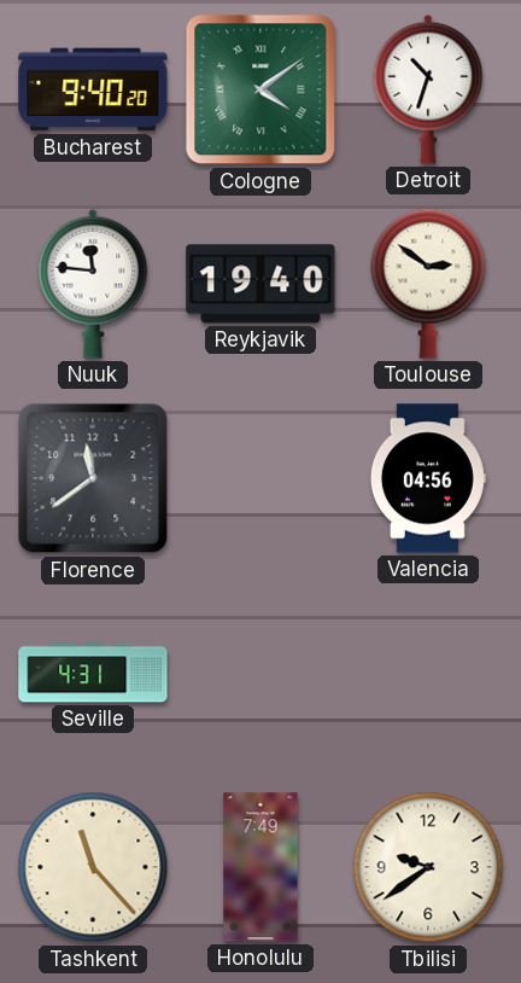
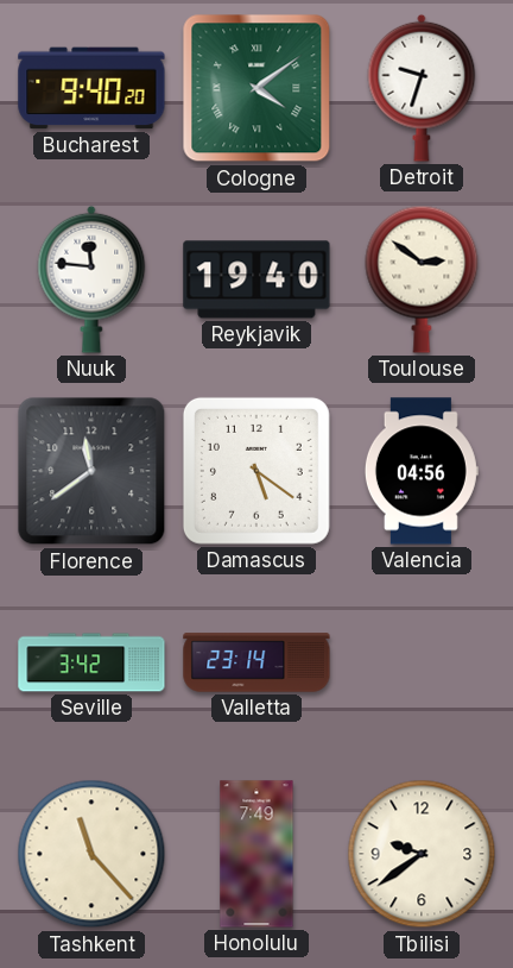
Detroit: 10:33 -> 9:33 (422, 88)
Damascus: none -> 5:21 (256, 471)
Seville: 4:31 -> 3:42 (91, 662)
Valletta: none -> 23:14 (256, 662)
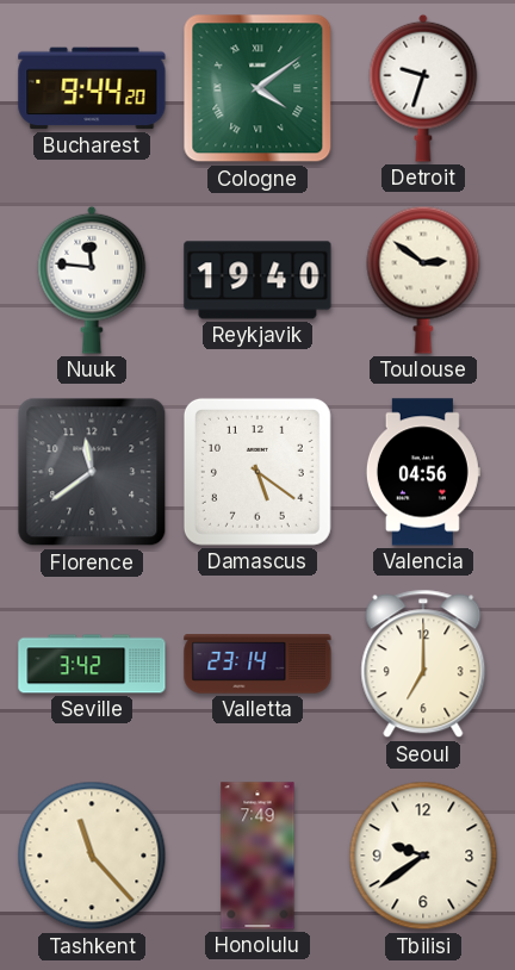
Bucharest: 9:40 -> 9:44 (92, 88)
Seoul: none -> 7:00 (423, 664)
